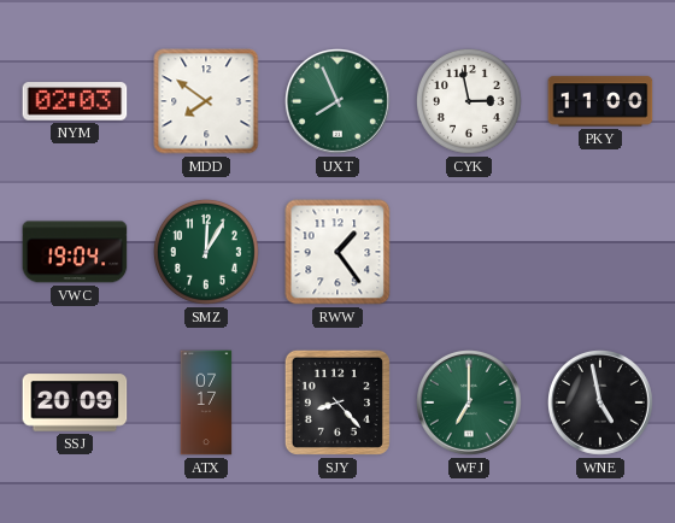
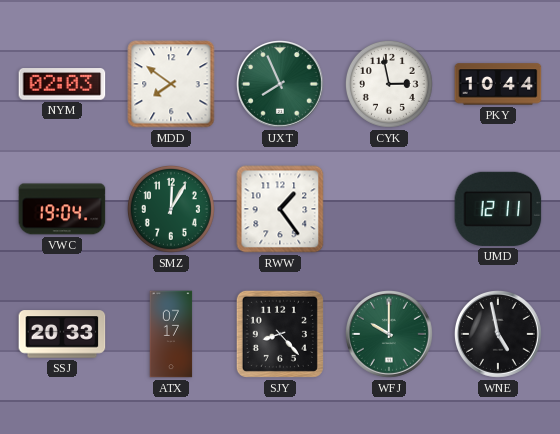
PKY: 11:00 -> 10:44 (498, 84)
UMD: none -> 12:11 (498, 209)
SSJ: 20:09 -> 20:33 (62, 334)
WFJ: 7:00 -> 10:00 (390, 335)
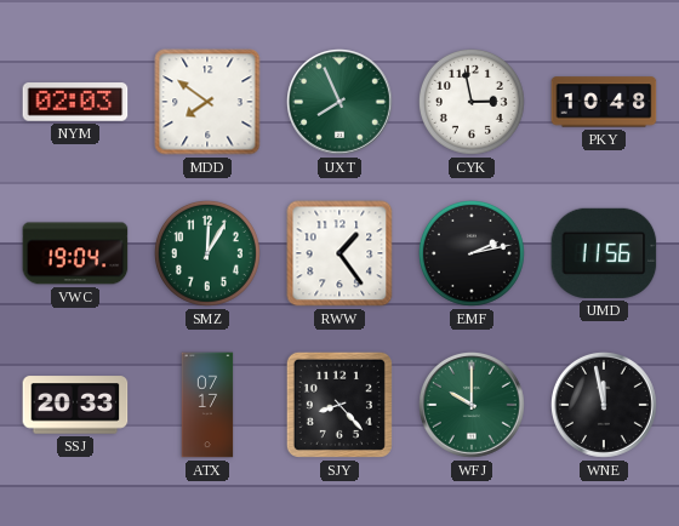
PKY: 10:44 -> 10:48 (604, 102)
EMF: none -> 2:13 (472, 253)
UMD: 12:11 -> 11:56 (604, 253)
WNE: 4:58 -> 11:58 (605, 406)
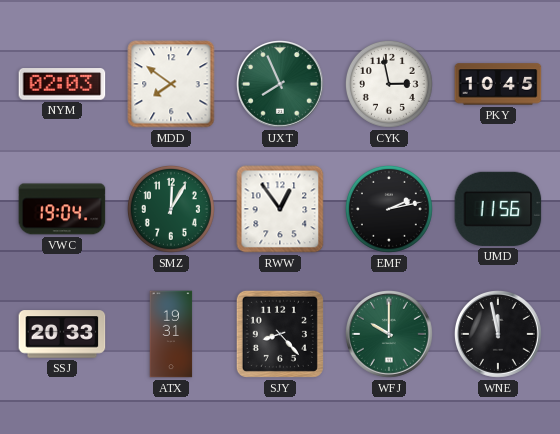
PKY: 10:48 -> 10:45 (498, 84)
RWW: 1:24 -> 12:54 (280, 209)
ATX: 07:17 -> 19:31 (171, 334)
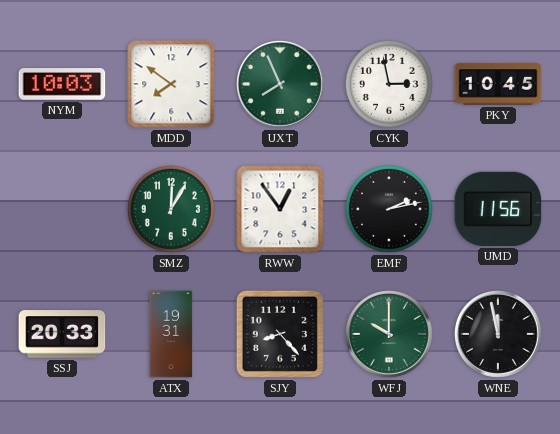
NYM: 02:03 -> 10:03 (62, 84)
VWC: 19:04 -> none (62, 209)
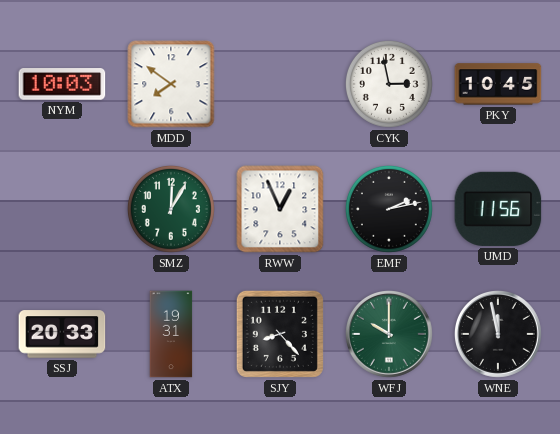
UXT: 7:56 -> none (281, 85)
RWW: 12:54 -> 12:56 (280, 209)
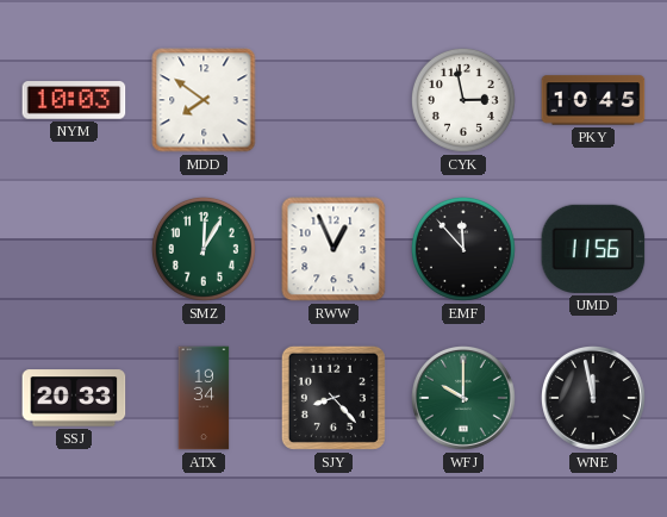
EMF: 2:13 -> 11:53 (463, 249)
ATX: 19:31 -> 19:34 (204, 398)
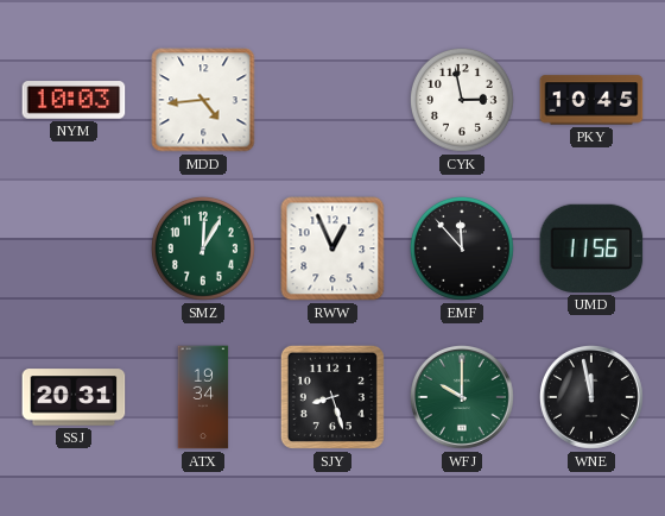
MDD: 7:51 -> 4:44 (203, 100)
SSJ: 20:33 -> 20:31 (74, 397)
SJY: 8:23 -> 8:27 (332, 397)
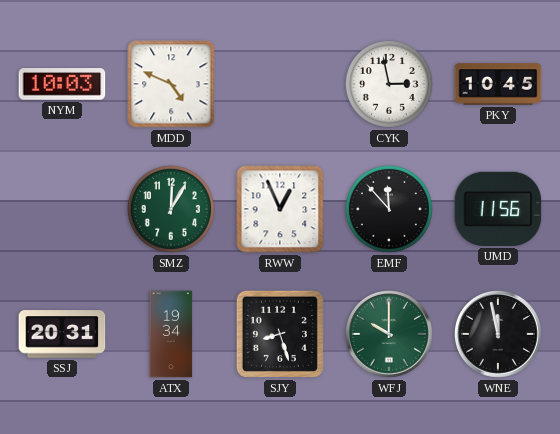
MDD: 4:44 -> 4:49 (171, 84)
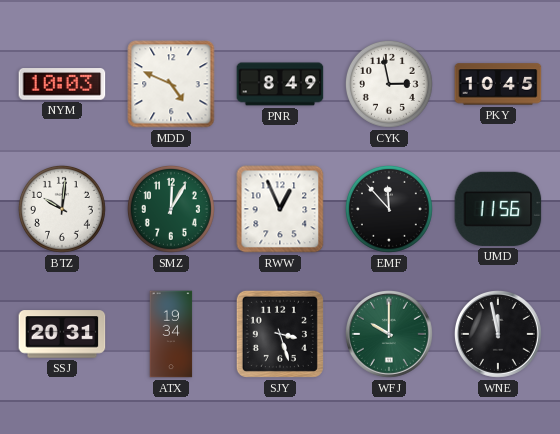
PNR: none -> 8:49 (280, 84)
BTZ: none -> 10:01 (62, 209)
SJY: 8:27 -> 3:27 (280, 334)
